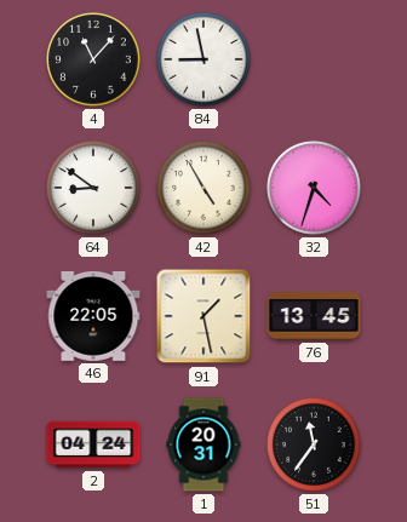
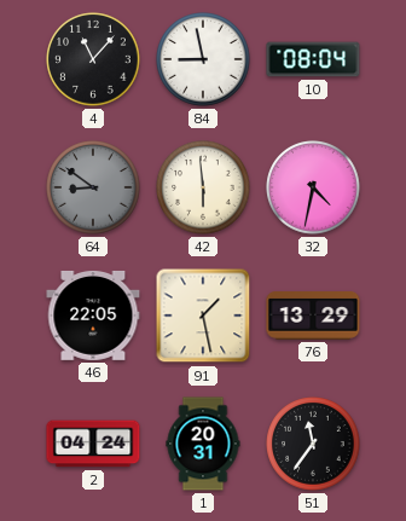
10: none -> 08:04 (313, 59)
64 dial: white -> grey (93, 187)
42: 4:55 -> 5:59 (203, 187)
32: 4:33 -> 4:32 (313, 187)
76: 13:45 -> 13:29 (313, 317)
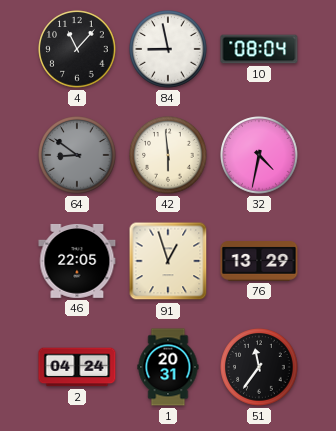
91: 1:28 -> 12:57 (168, 261)
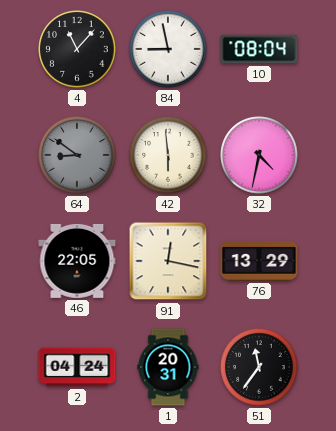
91: 12:57 -> 12:17 (168, 261)
